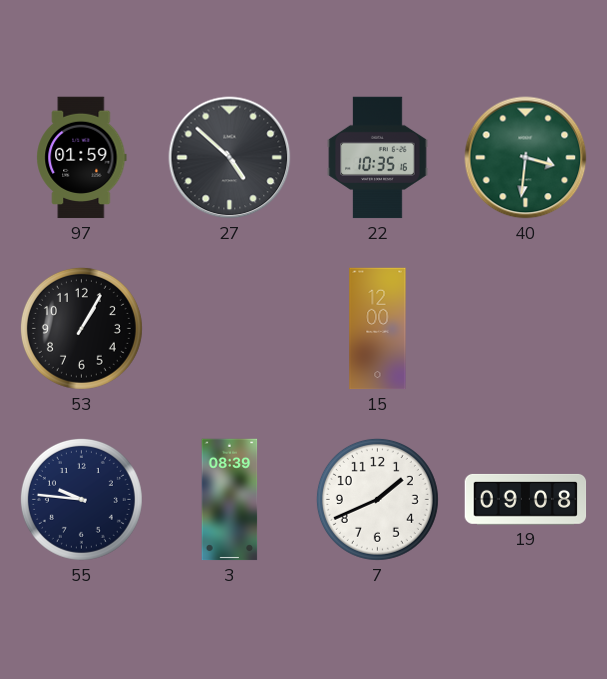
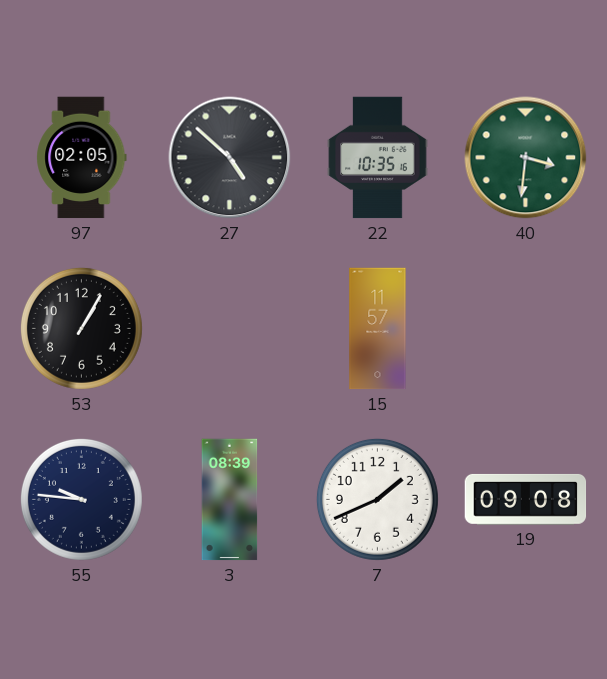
97: 01:59 -> 02:05 (82, 158)
15: 12:00 -> 11:57 (378, 329)
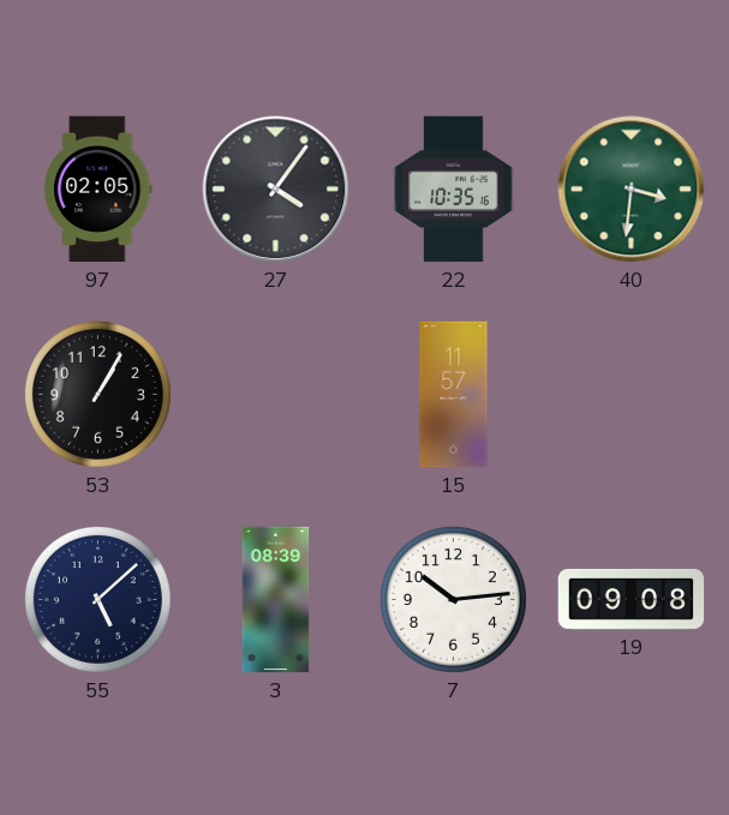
27: 4:52 -> 4:06 (276, 190)
55: 9:46 -> 5:08 (97, 599)
7: 1:41 -> 10:14 (453, 599)
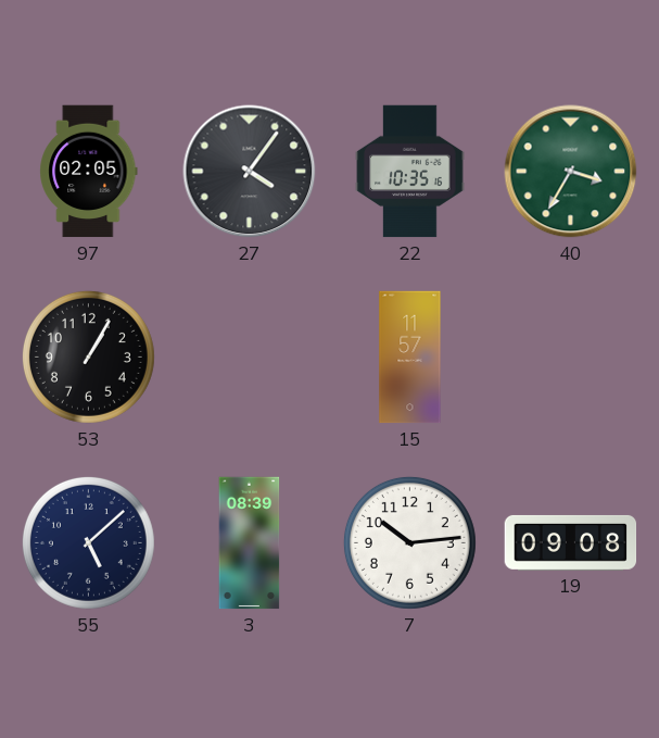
40: 3:31 -> 3:35 (571, 172)
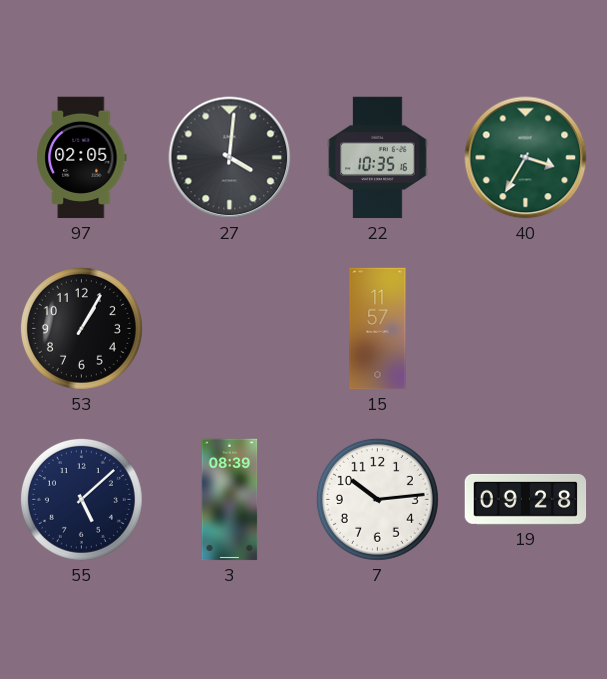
27: 4:06 -> 4:01 (230, 158)
19: 09:08 -> 09:28 (526, 499)
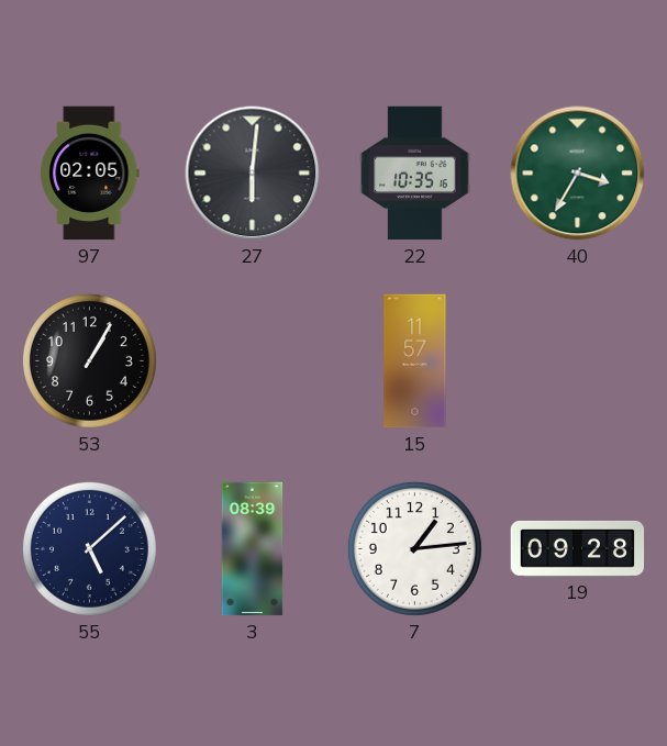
27: 4:01 -> 6:01 (253, 174)
7: 10:14 -> 1:14 (414, 548)
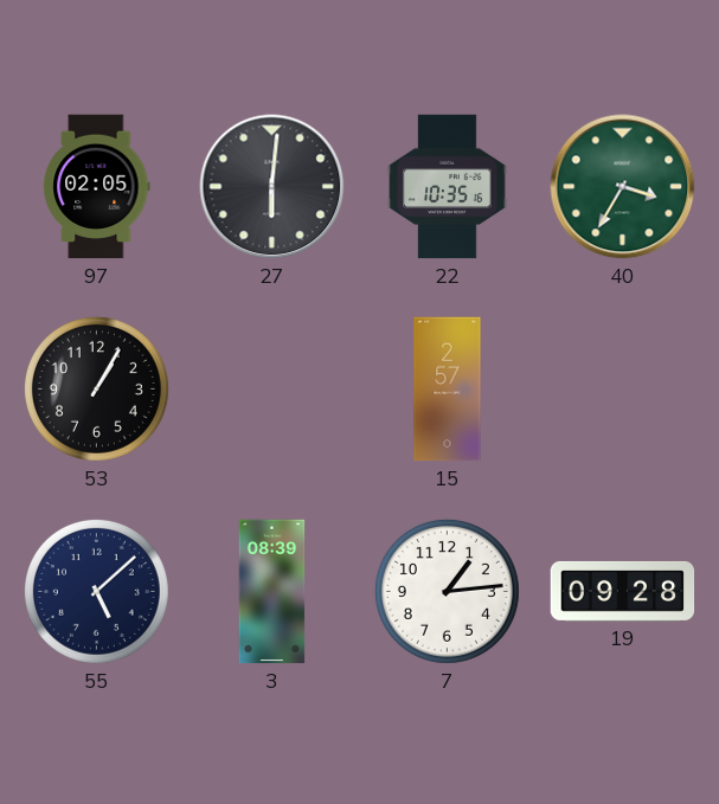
15: 11:57 -> 2:57 (448, 390)
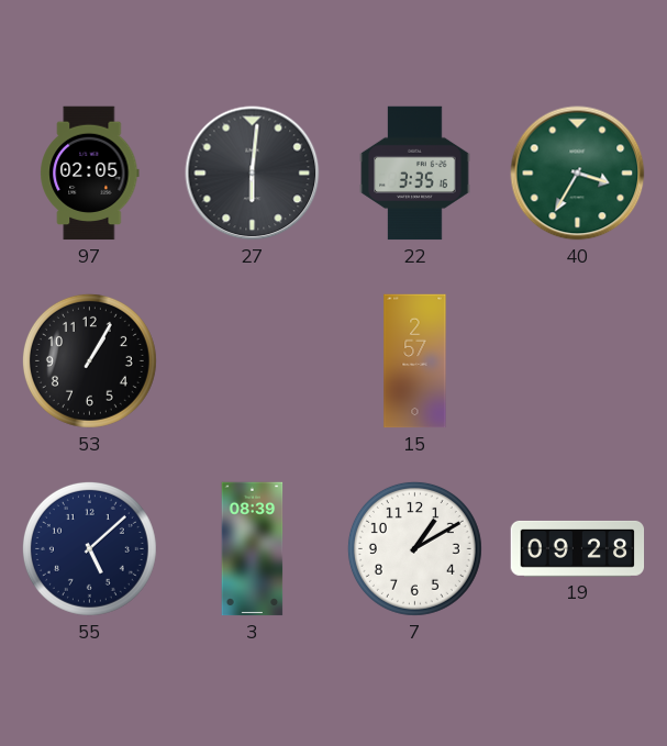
22: 10:35 -> 3:35 (415, 174)
7: 1:14 -> 1:10 (414, 548)
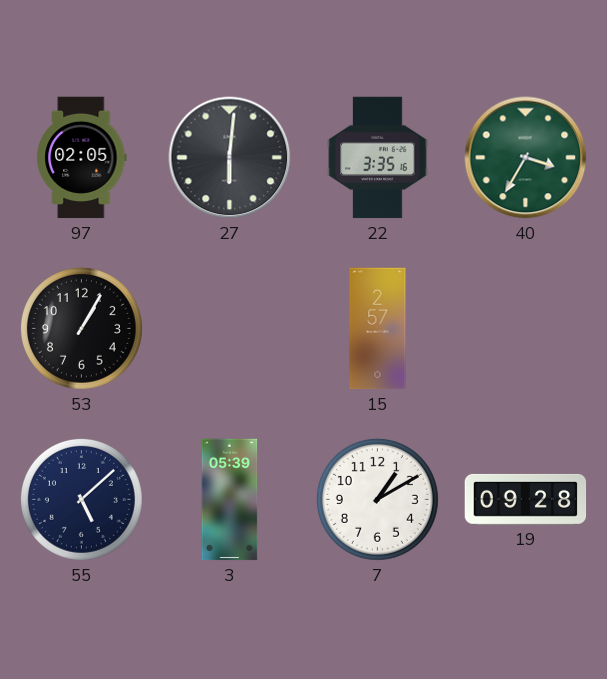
3: 08:39 -> 05:39 (230, 500)
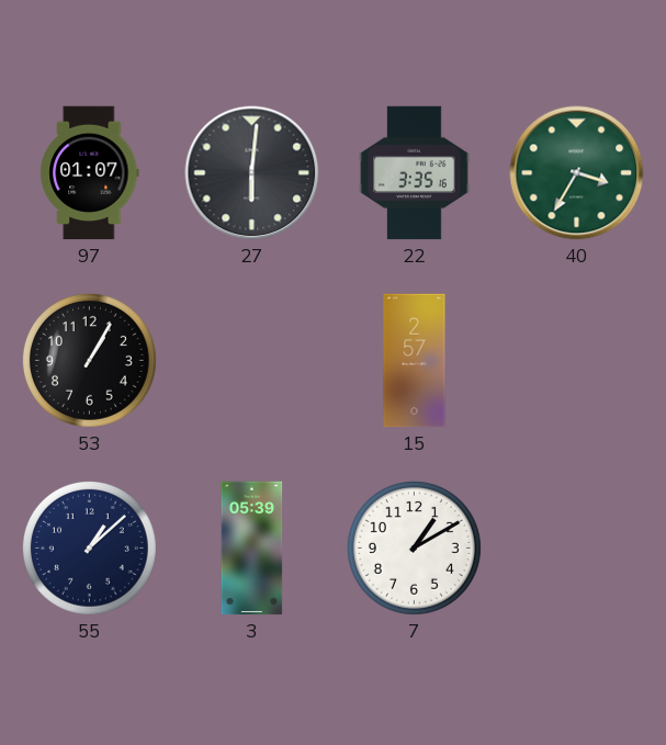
97: 02:05 -> 01:07 (90, 173)
55: 5:08 -> 1:08 (89, 548)
19: 09:28 -> none (526, 499)
